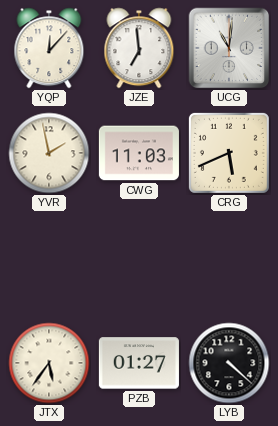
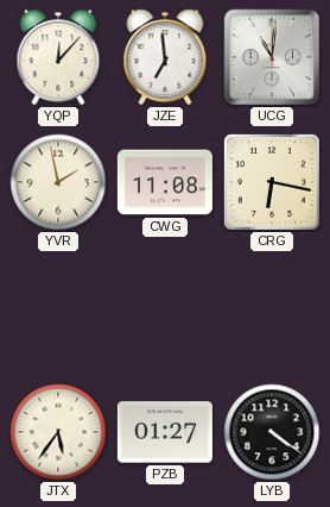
CWG: 11:03 -> 11:08 (165, 182)
CRG: 5:41 -> 6:17 (272, 182)
LYB: 4:22 -> 4:21 (272, 432)
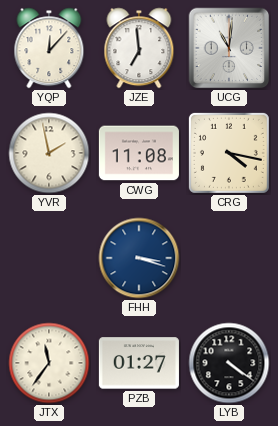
CRG: 6:17 -> 4:17 (229, 153)
FHH: none -> 3:18 (139, 258)
JTX: 5:36 -> 11:36 (49, 363)
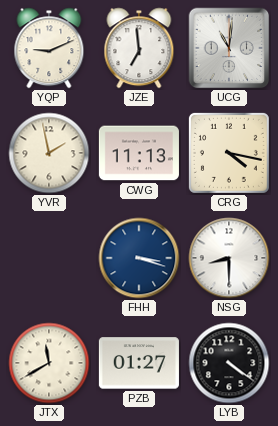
YQP: 12:07 -> 9:11 (49, 48)
CWG: 11:08 -> 11:13 (139, 153)
NSG: none -> 8:30 (229, 258)
JTX: 11:36 -> 11:40 (49, 363)
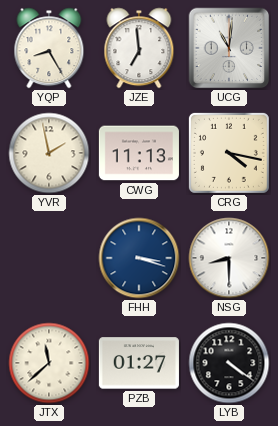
YQP: 9:11 -> 8:25 (49, 48)
JTX: 11:40 -> 11:38 (49, 363)
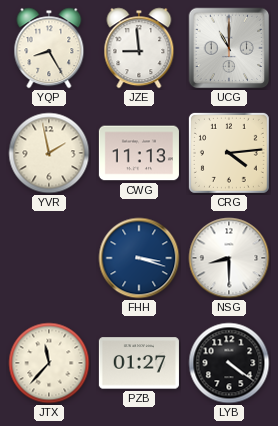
JZE: 6:59 -> 8:59 (139, 48)
UCG: 11:01 -> 11:00 (229, 48)
CRG: 4:17 -> 4:14 (229, 153)
JTX: 11:38 -> 11:37 (49, 363)
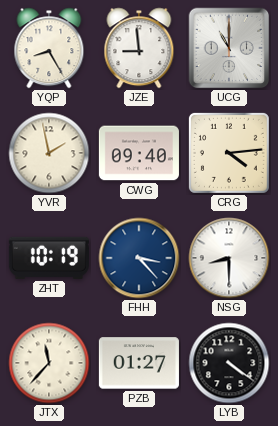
CWG: 11:13 -> 09:40 (139, 153)
ZHT: none -> 10:19 (49, 258)
FHH: 3:18 -> 3:23 (139, 258)
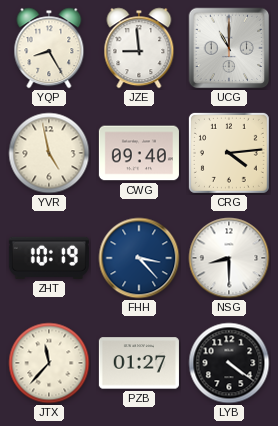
YVR: 1:58 -> 4:58 (49, 153)
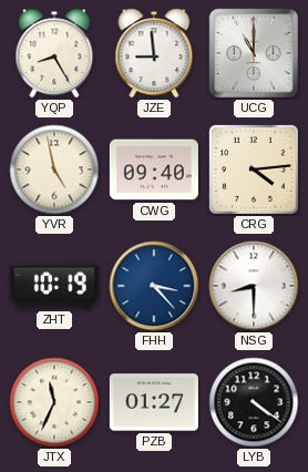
JTX: 11:37 -> 11:34 (54, 402)
